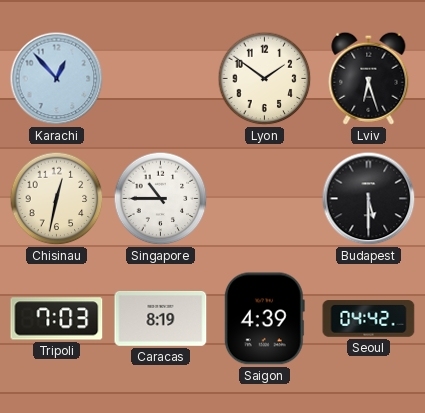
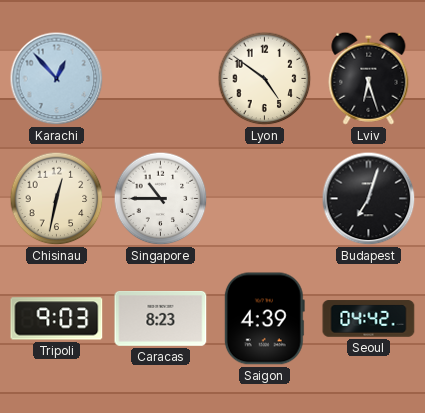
Lyon: 1:51 -> 4:51 (265, 79)
Budapest: 5:30 -> 7:03 (369, 199)
Tripoli: 7:03 -> 9:03 (57, 319)
Caracas: 8:19 -> 8:23 (161, 318)
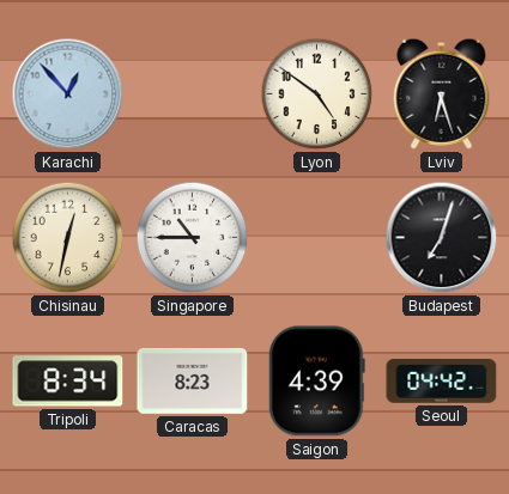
Tripoli: 9:03 -> 8:34 (68, 382)
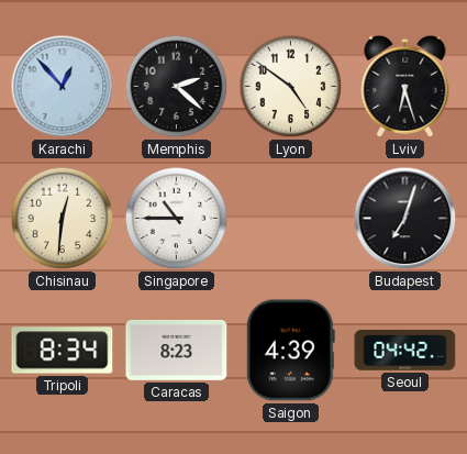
Memphis: none -> 2:22 (177, 87)
Chisinau: 12:32 -> 12:31 (63, 219)
